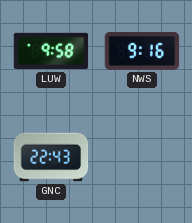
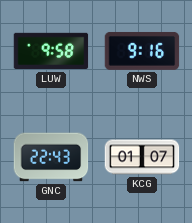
KCG: none -> 01:07 (142, 157)
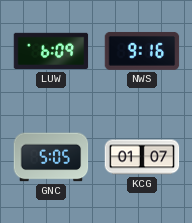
LUW: 9:58 -> 6:09 (51, 51)
GNC: 22:43 -> 5:05 (51, 157)
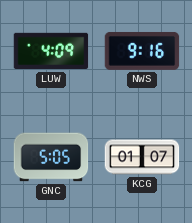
LUW: 6:09 -> 4:09 (51, 51)
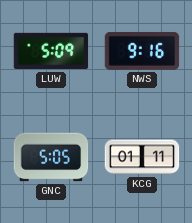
LUW: 4:09 -> 5:09 (51, 51)
KCG: 01:07 -> 01:11 (142, 157)
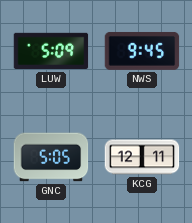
NWS: 9:16 -> 9:45 (142, 51)
KCG: 01:11 -> 12:11 (142, 157)
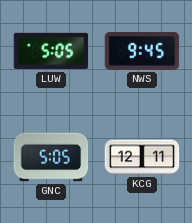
LUW: 5:09 -> 5:05 (51, 51)
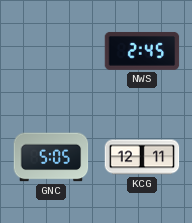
LUW: 5:05 -> none (51, 51)
NWS: 9:45 -> 2:45 (142, 51)
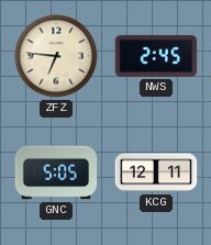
ZFZ: none -> 6:46 (56, 56)
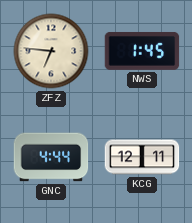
NWS: 2:45 -> 1:45 (142, 51)
GNC: 5:05 -> 4:44 (51, 157)
